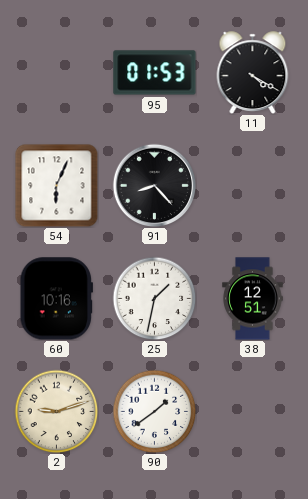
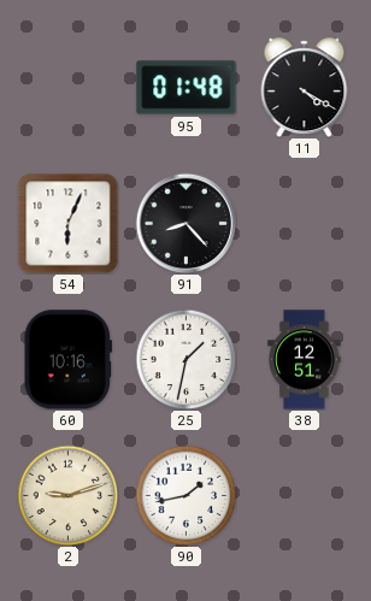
95: 01:53 -> 01:48 (187, 88)
90: 1:39 -> 1:43 (185, 495)
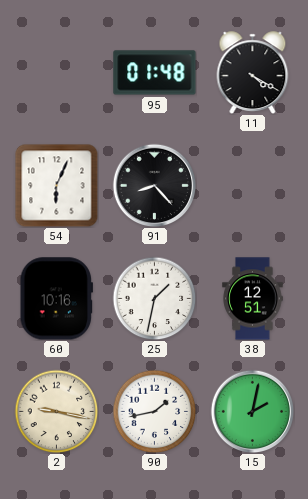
2: 9:12 -> 9:17 (56, 411)
15: none -> 2:02 (252, 411)
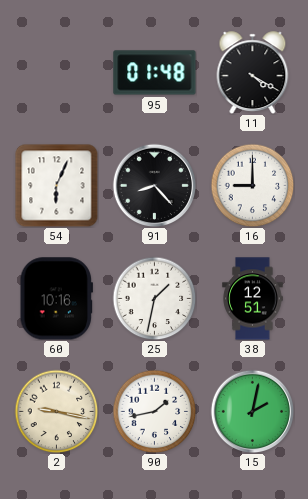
16: none -> 9:00 (252, 185)
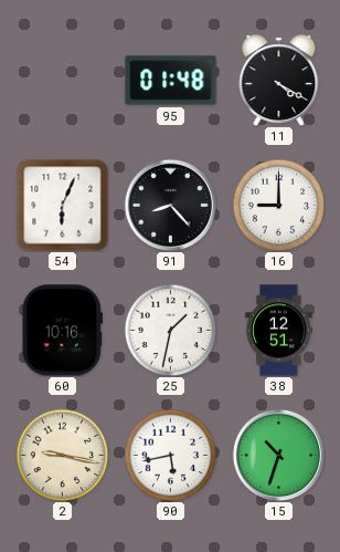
90: 1:43 -> 5:43 (170, 455)
15: 2:02 -> 10:33 (278, 455)
